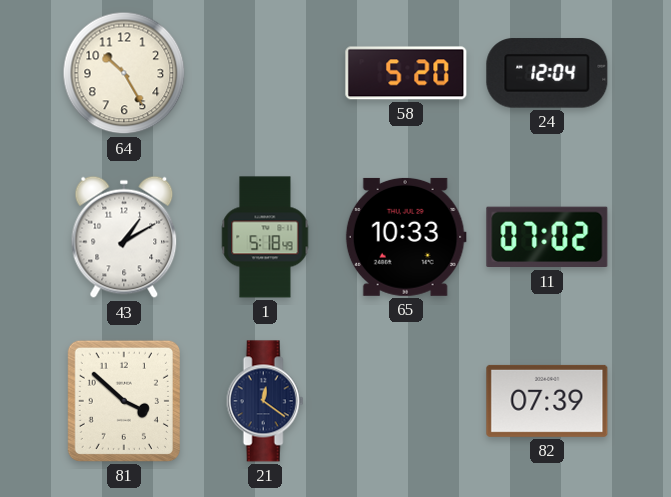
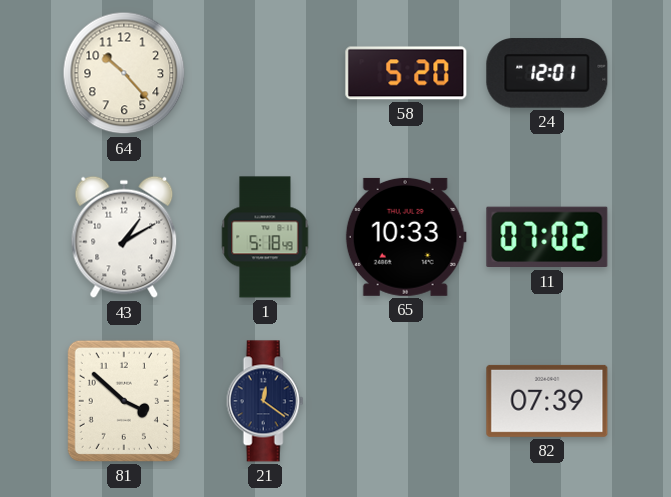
64: 10:25 -> 10:23 (124, 73)
24: 12:04 -> 12:01 (547, 73)
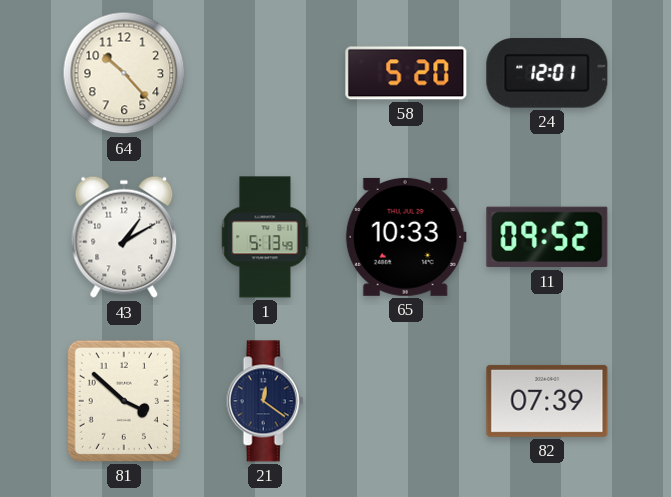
1: 5:18 -> 5:13 (265, 237)
11: 07:02 -> 09:52 (547, 237)
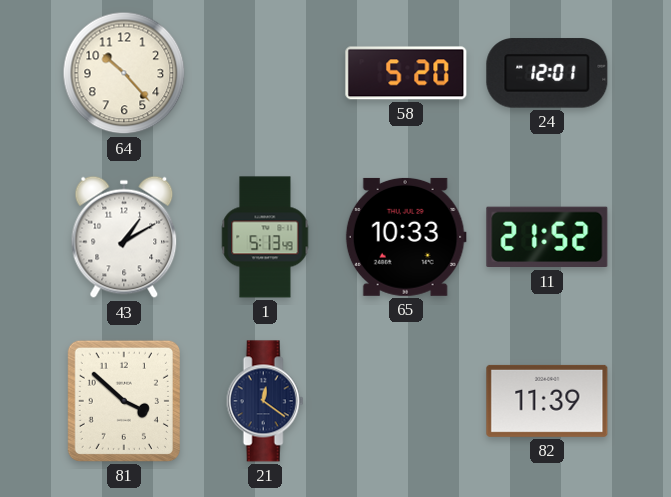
11: 09:52 -> 21:52 (547, 237)
82: 07:39 -> 11:39 (547, 401)
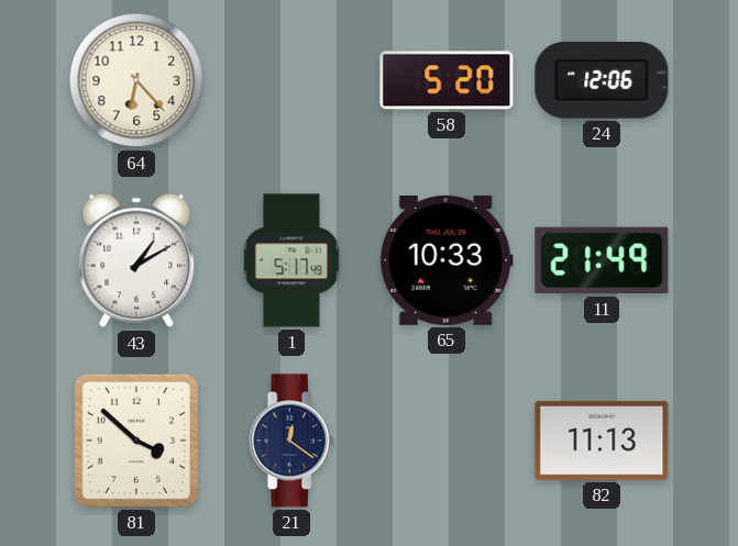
64: 10:23 -> 6:23 (136, 80)
24: 12:01 -> 12:06 (602, 80)
1: 5:13 -> 5:17 (291, 260)
11: 21:52 -> 21:49 (602, 260)
82: 11:39 -> 11:13 (602, 441)
